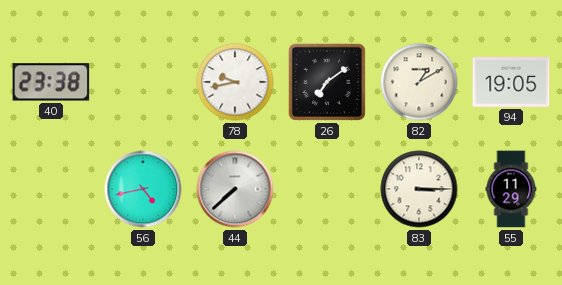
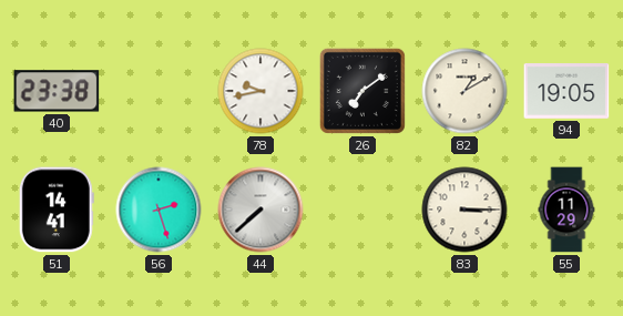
51: none -> 14:41 (57, 210)
56: 4:43 -> 2:27 (159, 210)
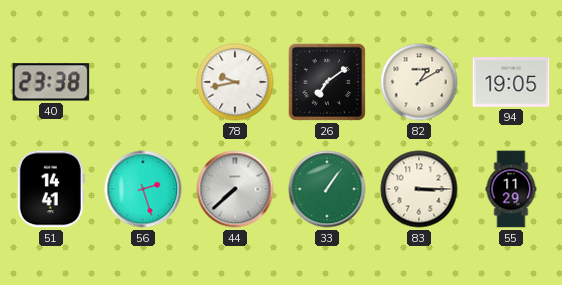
33: none -> 1:06 (327, 189)
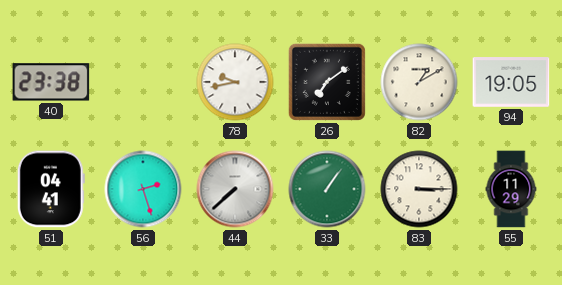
51: 14:41 -> 04:41 (51, 189)
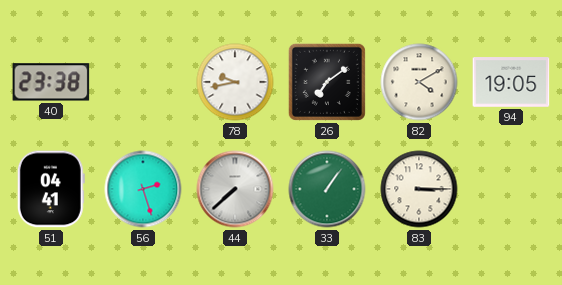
82: 1:10 -> 4:10 (419, 82)
55: 11:29 -> none (511, 189)
